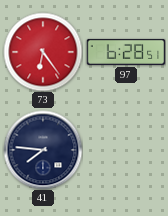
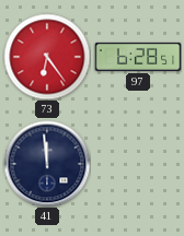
41: 7:46 -> 11:59 (47, 164)
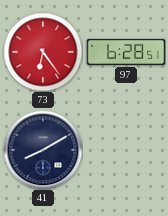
41: 11:59 -> 8:10 (43, 150)
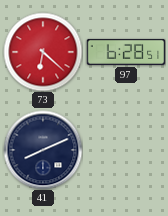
73: 6:24 -> 6:22 (43, 52)
41: 8:10 -> 8:11 (43, 150)
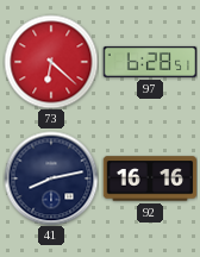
41: 8:11 -> 8:13 (51, 178)
92: none -> 16:16 (150, 178)
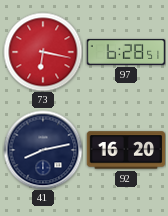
73: 6:22 -> 6:17 (43, 52)
92: 16:16 -> 16:20 (126, 150)
